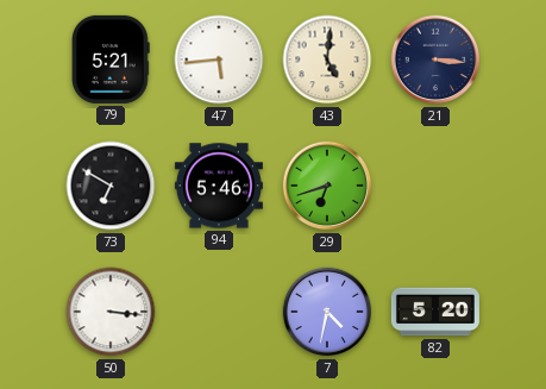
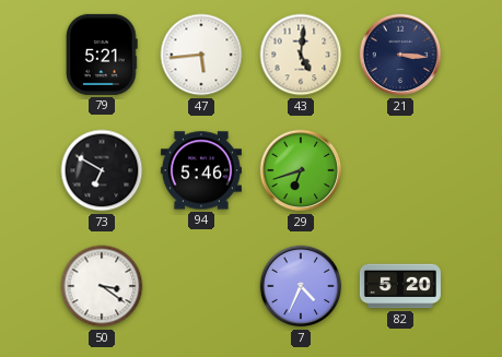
50: 3:16 -> 3:21 (102, 286)
7: 4:32 -> 4:34 (301, 286)
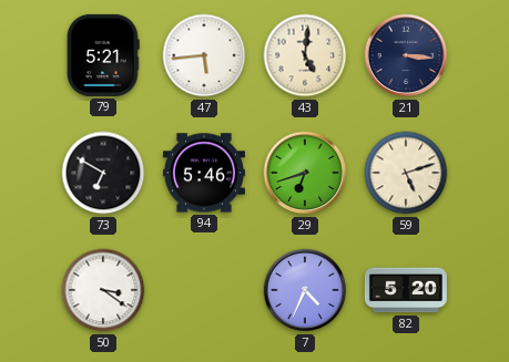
59: none -> 5:12 (406, 173)
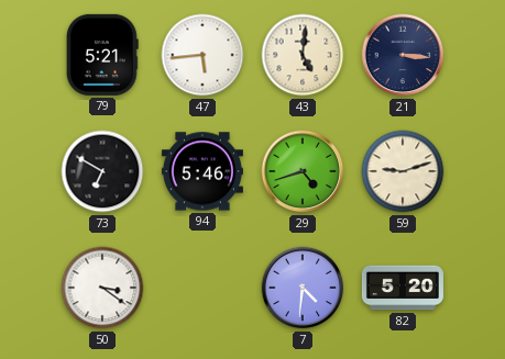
29: 6:42 -> 4:42 (303, 171)
59: 5:12 -> 9:12 (403, 171)
7: 4:34 -> 4:31 (303, 288)
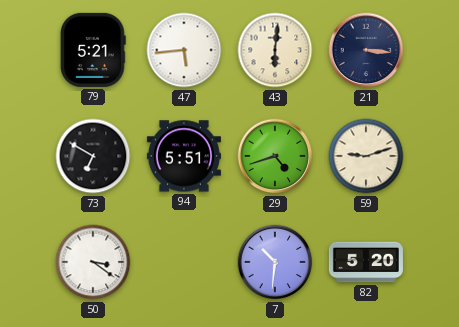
43: 5:01 -> 6:01 (275, 50)
94: 5:46 -> 5:51 (184, 156)
7: 4:31 -> 10:31 (275, 262)
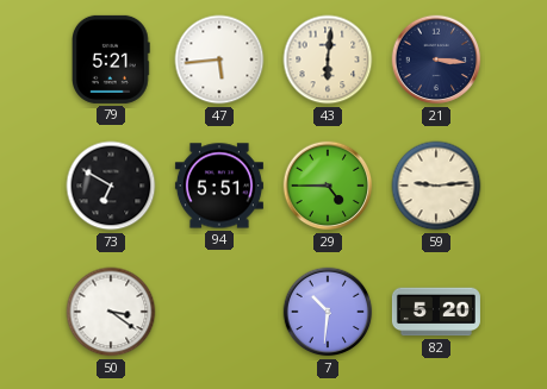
29: 4:42 -> 4:45 (328, 186)
59: 9:12 -> 9:14 (436, 186)
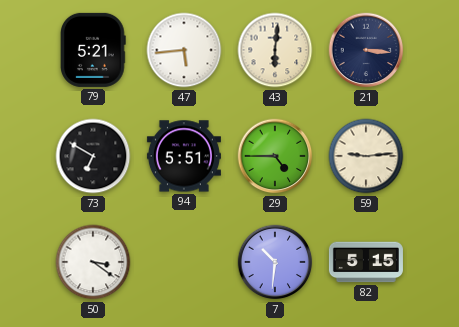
82: 5:20 -> 5:15 (366, 262)
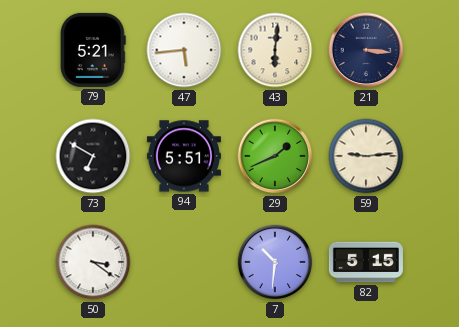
29: 4:45 -> 1:41 (275, 156)
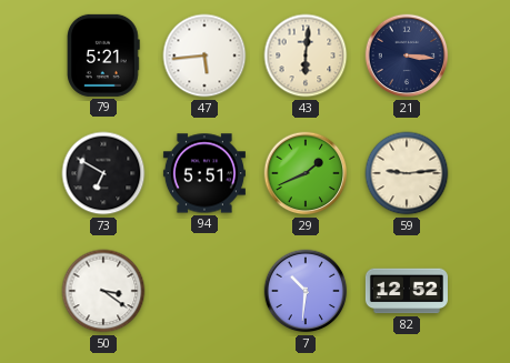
82: 5:15 -> 12:52 (407, 291)
